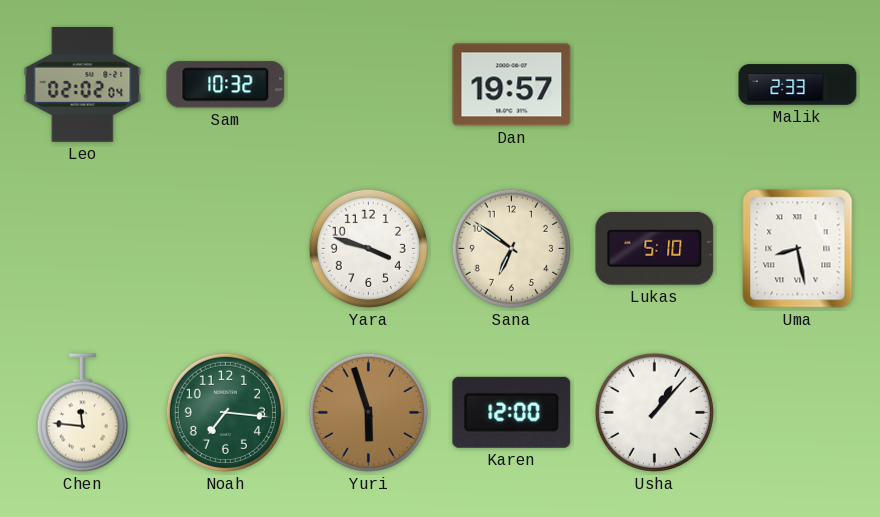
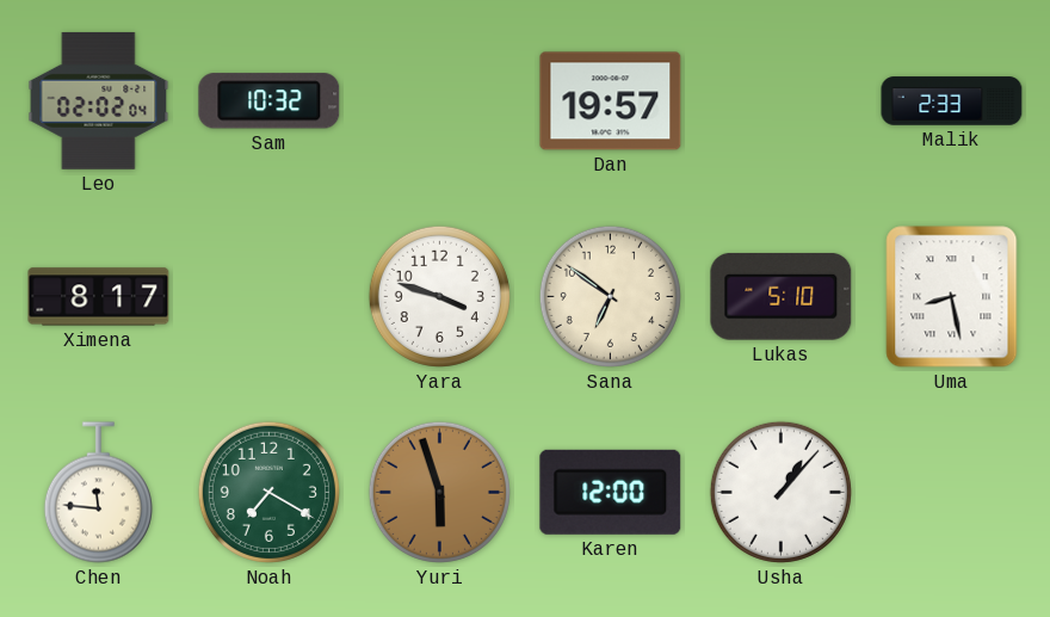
Ximena: none -> 8:17 (99, 297)
Noah: 7:16 -> 7:20 (268, 492)
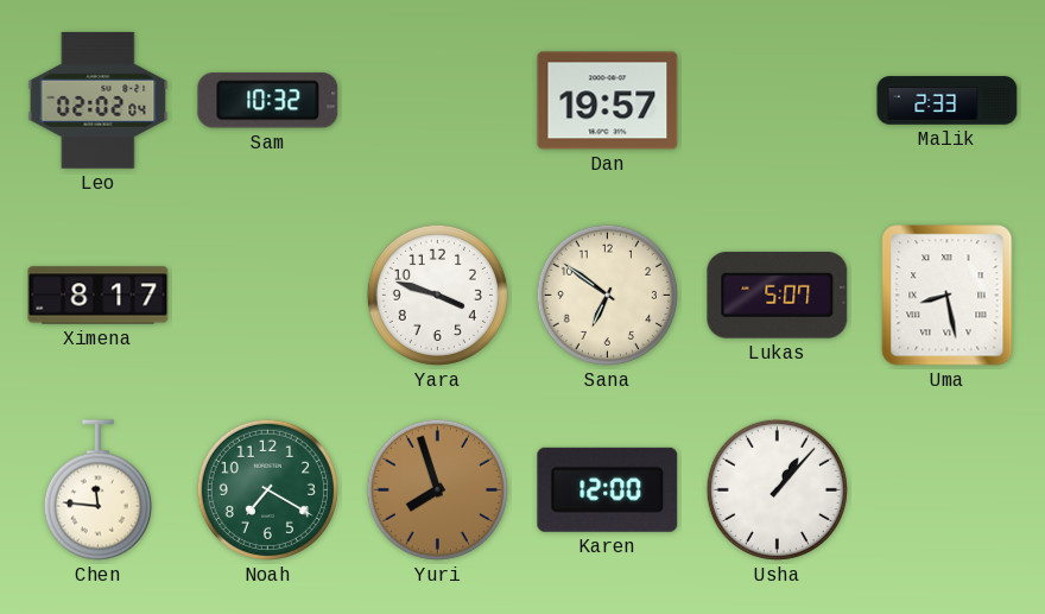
Lukas: 5:10 -> 5:07 (778, 295)
Yuri: 5:57 -> 7:57 (437, 489)
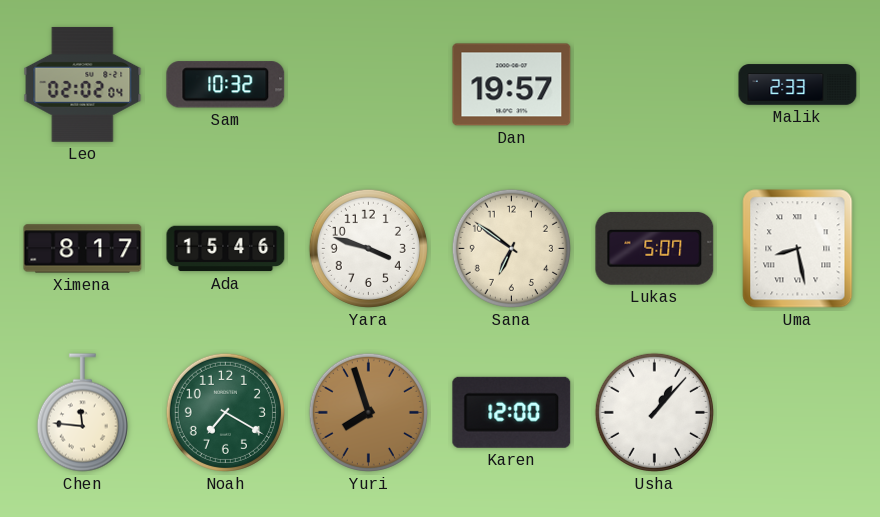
Ada: none -> 15:46 (226, 249)
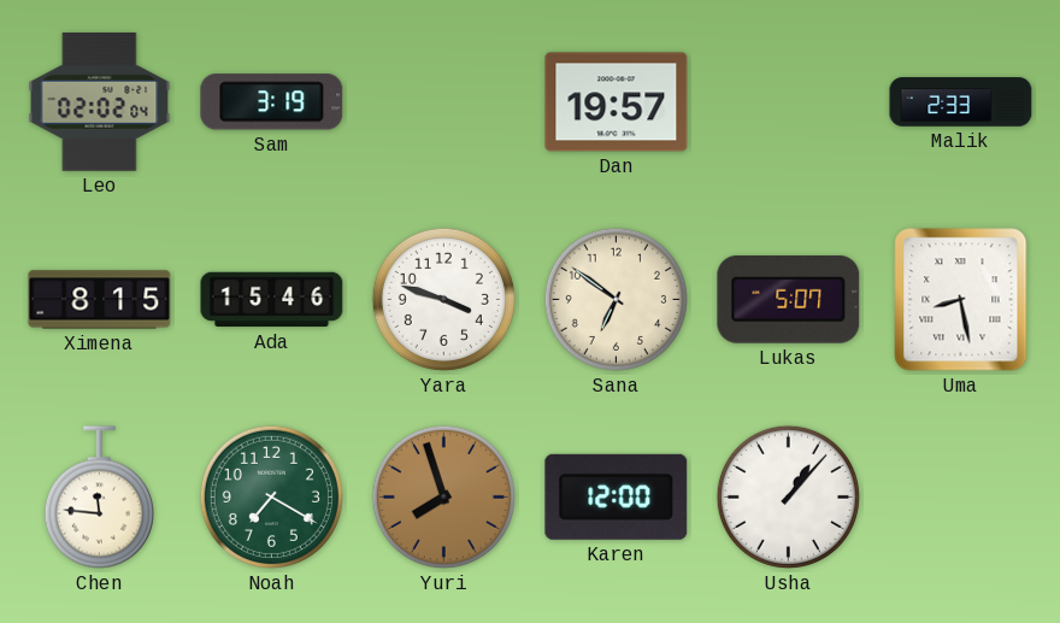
Sam: 10:32 -> 3:19 (272, 102)
Ximena: 8:17 -> 8:15 (100, 300)
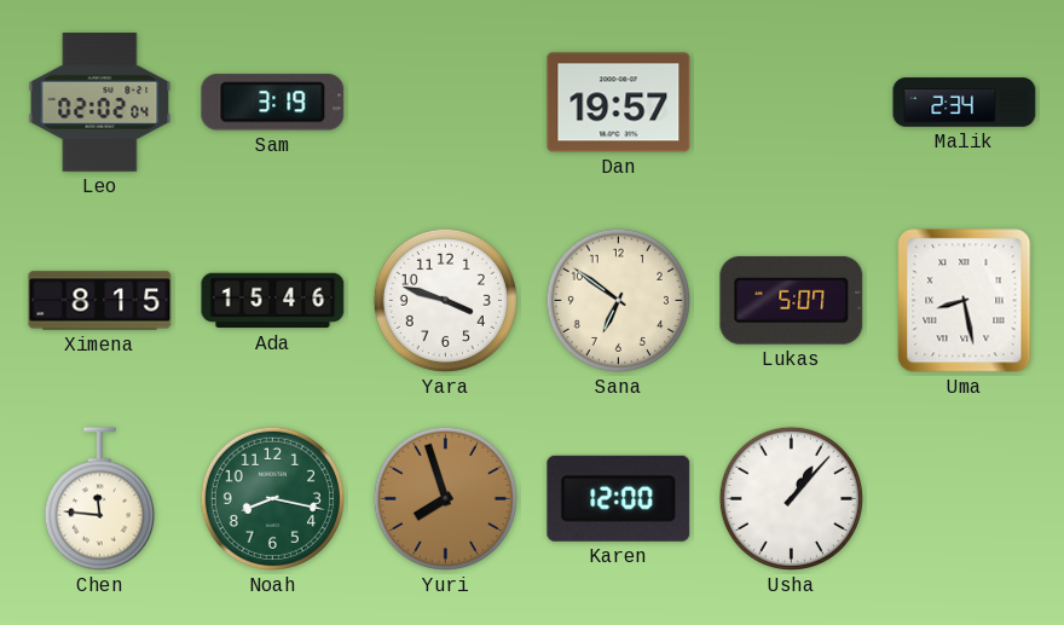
Malik: 2:33 -> 2:34 (965, 103)
Noah: 7:20 -> 8:17 (272, 498)
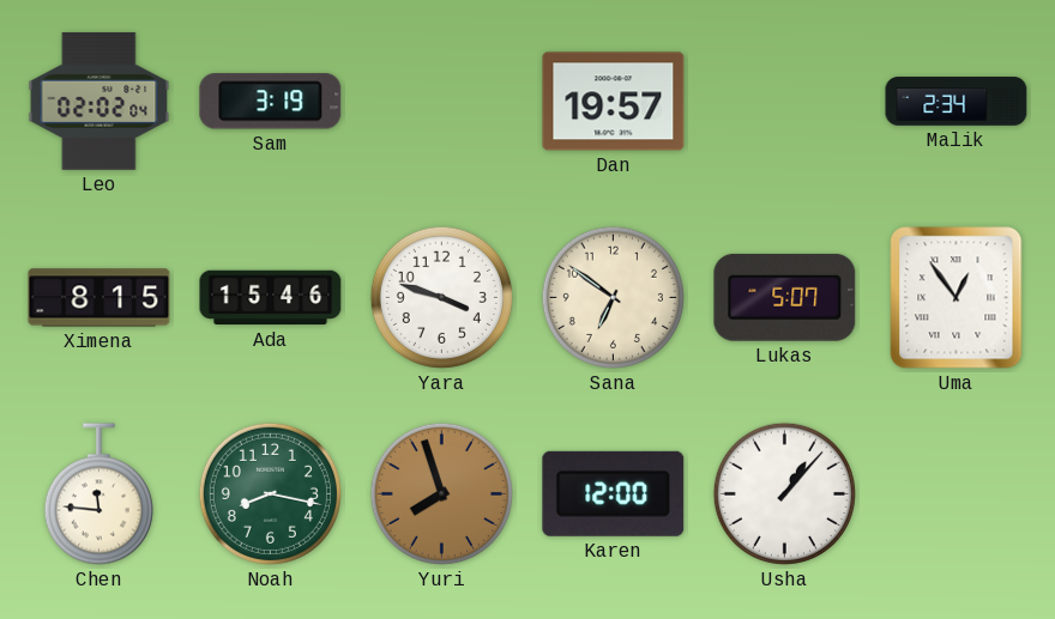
Uma: 8:28 -> 12:54 (957, 298)
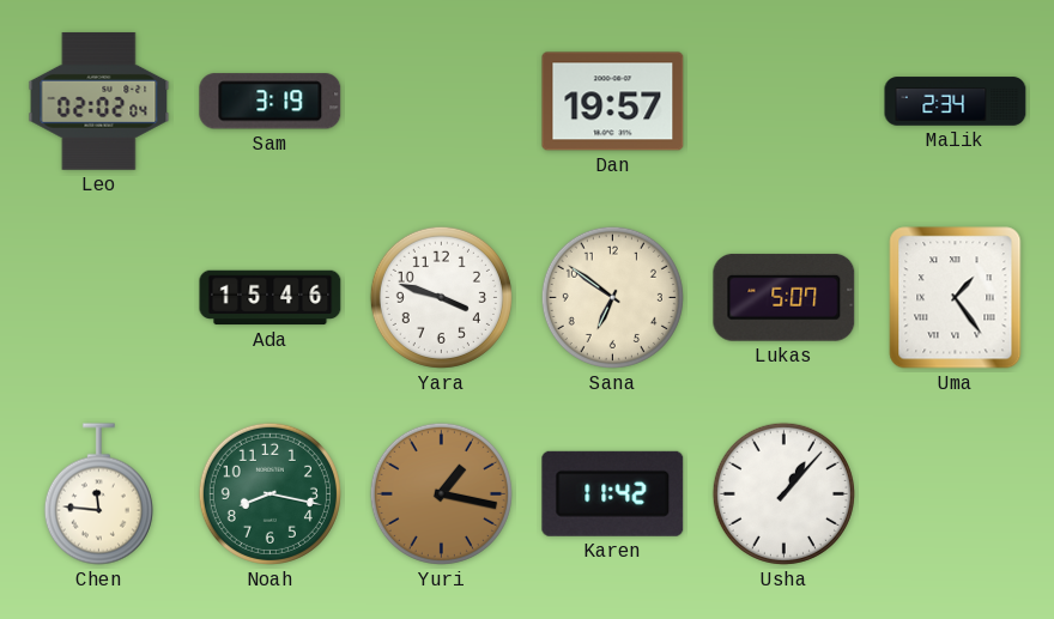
Ximena: 8:15 -> none (100, 298)
Uma: 12:54 -> 1:24 (956, 298)
Yuri: 7:57 -> 1:17 (441, 493)
Karen: 12:00 -> 11:42 (613, 493)
